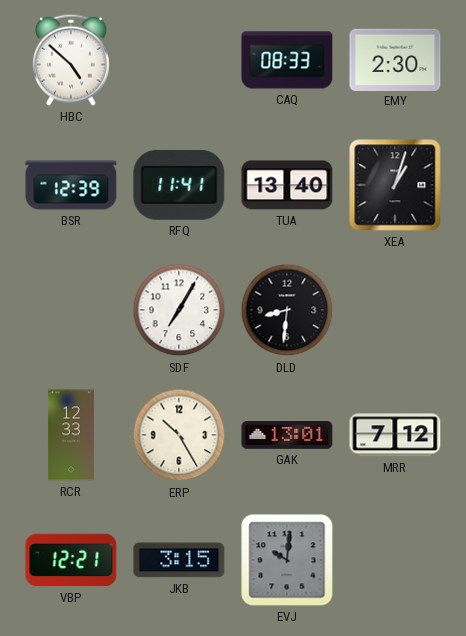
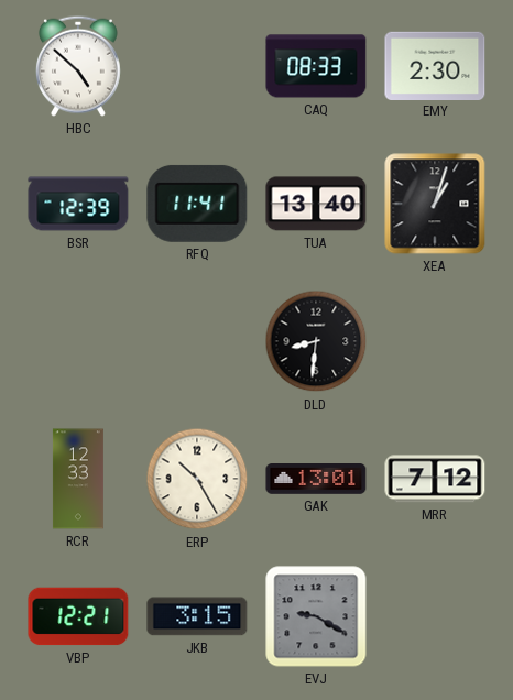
SDF: 7:05 -> none (179, 310)
EVJ: 10:01 -> 9:20 (316, 616)
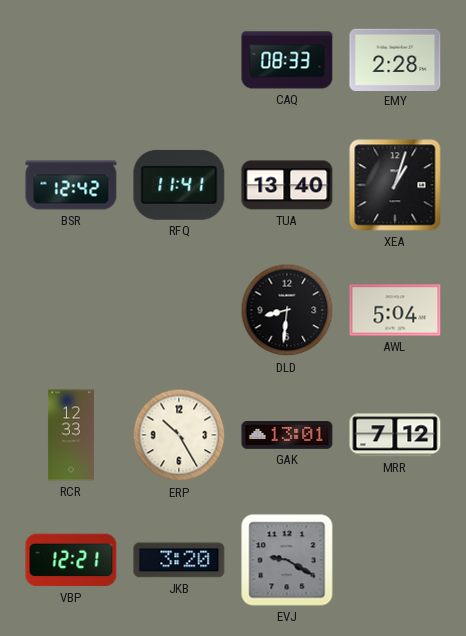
HBC: 4:52 -> none (78, 66)
EMY: 2:30 -> 2:28 (395, 59)
BSR: 12:39 -> 12:42 (71, 185)
AWL: none -> 5:04 (395, 310)
JKB: 3:15 -> 3:20 (179, 560)
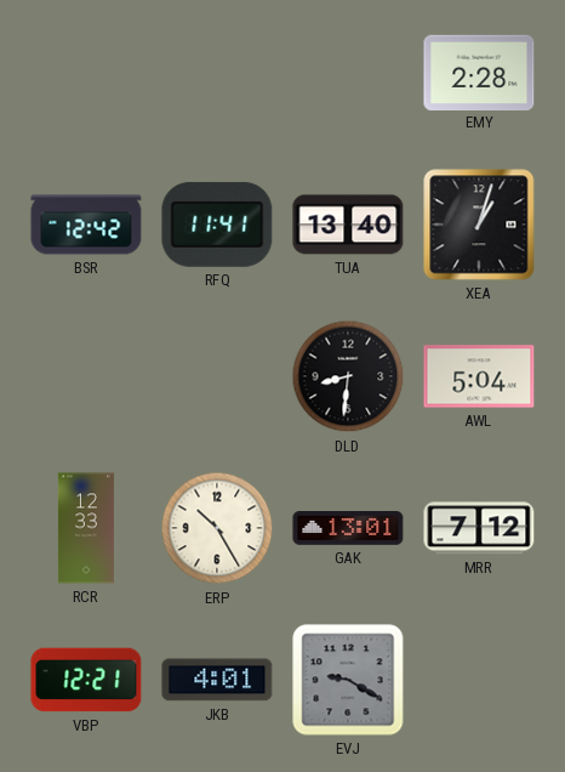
CAQ: 08:33 -> none (287, 60)
JKB: 3:20 -> 4:01 (217, 680)
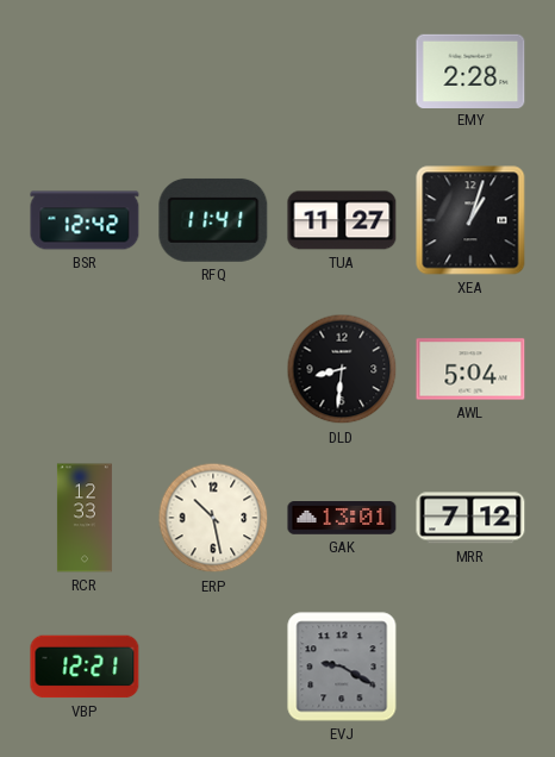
TUA: 13:40 -> 11:27 (342, 220)
ERP: 10:25 -> 10:28 (213, 518)
JKB: 4:01 -> none (217, 680)
